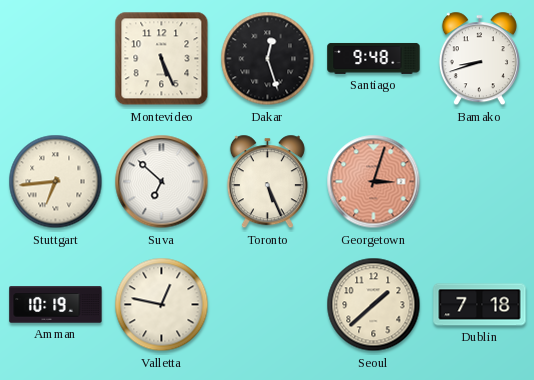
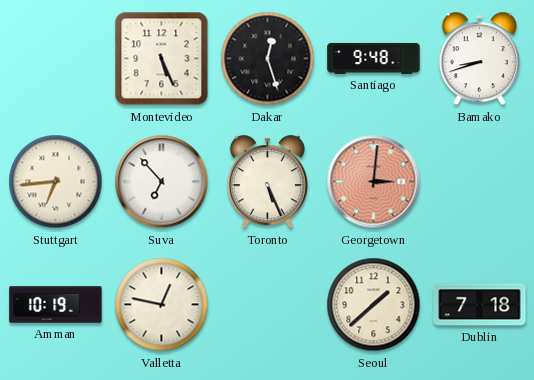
Suva: 6:52 -> 6:53 (162, 182)
Georgetown: 3:03 -> 3:01 (374, 182)
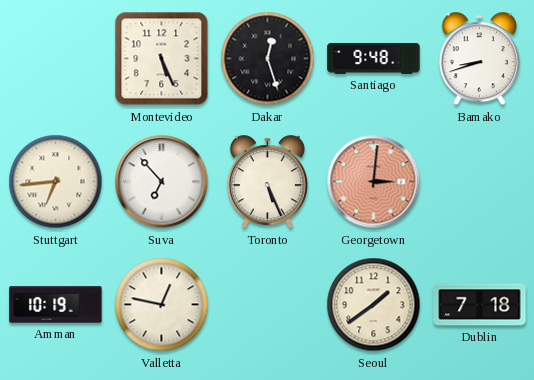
Seoul: 1:38 -> 1:39 (374, 305)
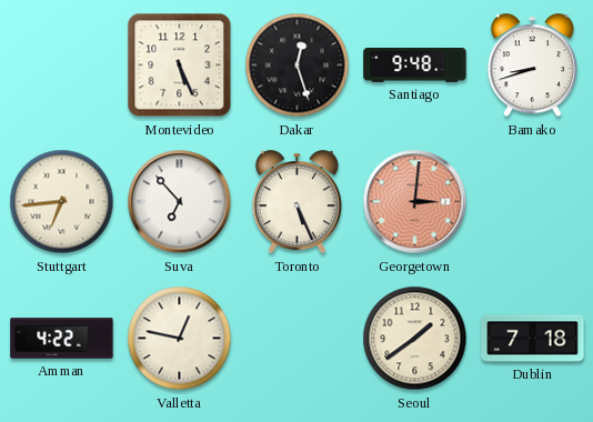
Amman: 10:19 -> 4:22 (62, 339)
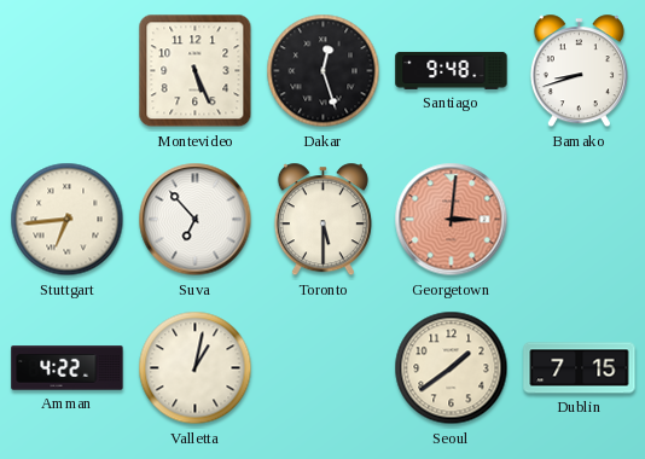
Toronto: 5:26 -> 5:30 (322, 220)
Valletta: 12:47 -> 1:02 (196, 368)
Dublin: 7:18 -> 7:15 (580, 368)
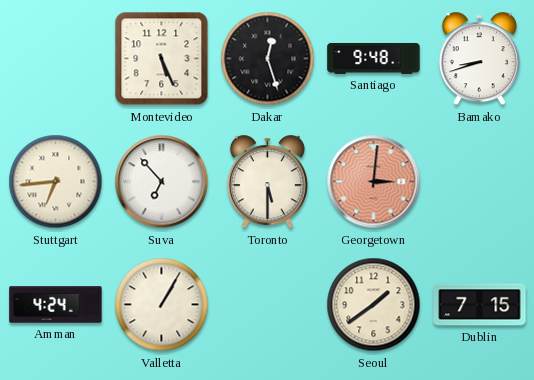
Amman: 4:22 -> 4:24 (56, 305)
Valletta: 1:02 -> 1:05 (162, 305)
